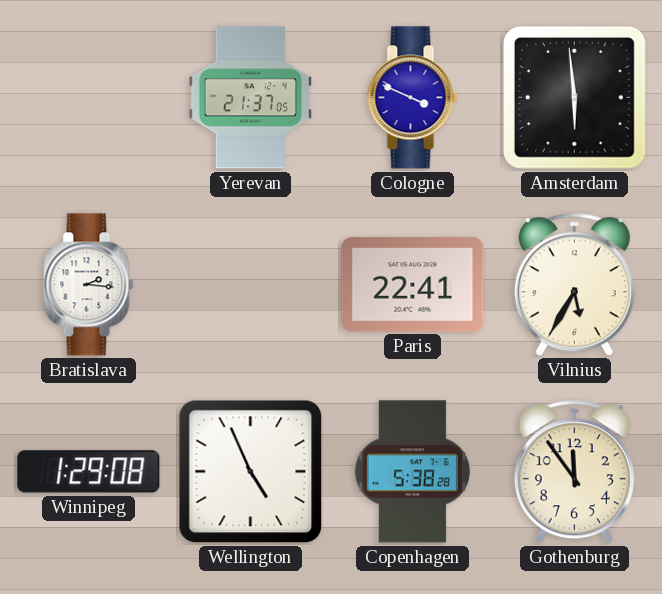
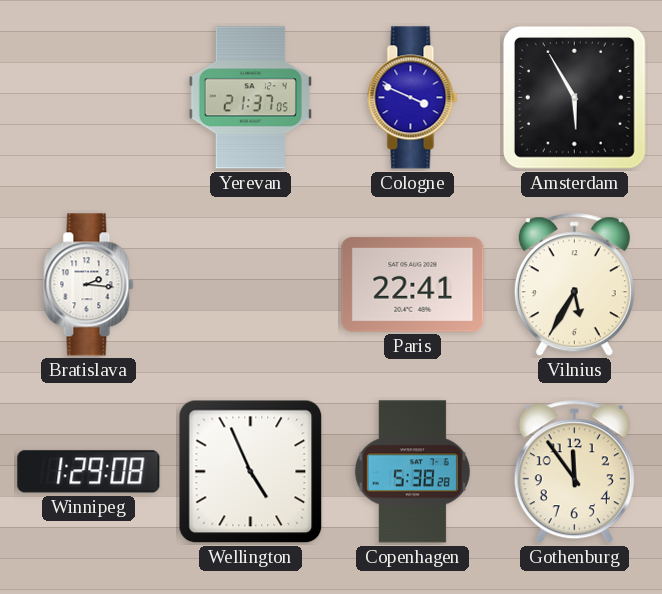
Amsterdam: 5:59 -> 5:55 (575, 98)
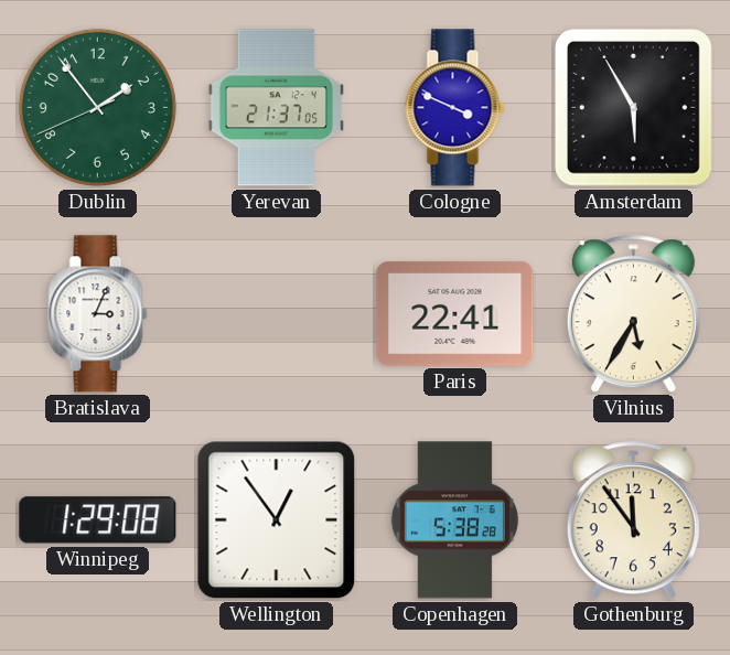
Dublin: none -> 1:53 (97, 107)
Bratislava: 2:16 -> 3:04 (98, 314)
Wellington: 4:56 -> 12:54 (277, 520)
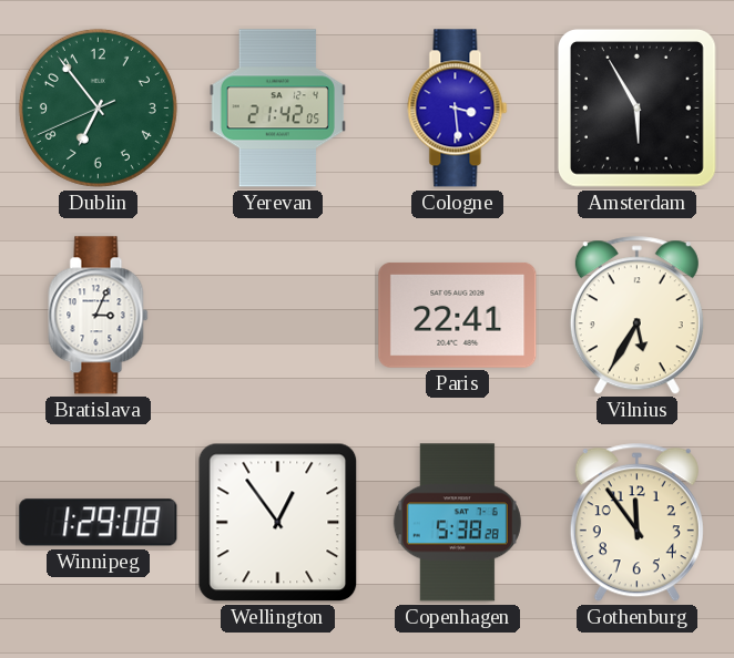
Dublin: 1:53 -> 6:53 (98, 107)
Yerevan: 21:37 -> 21:42 (277, 109)
Cologne: 3:49 -> 3:29 (458, 109)
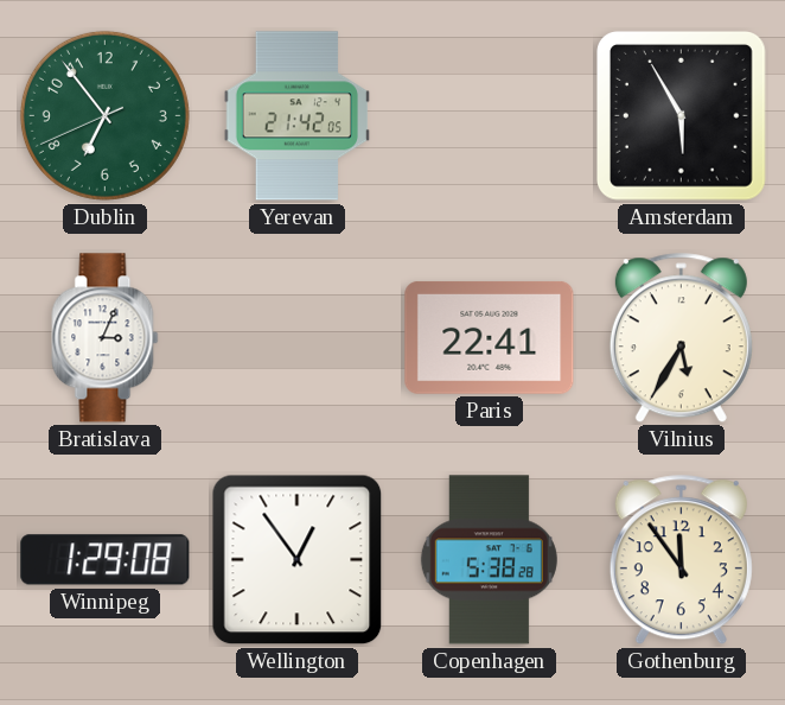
Cologne: 3:29 -> none (458, 109)
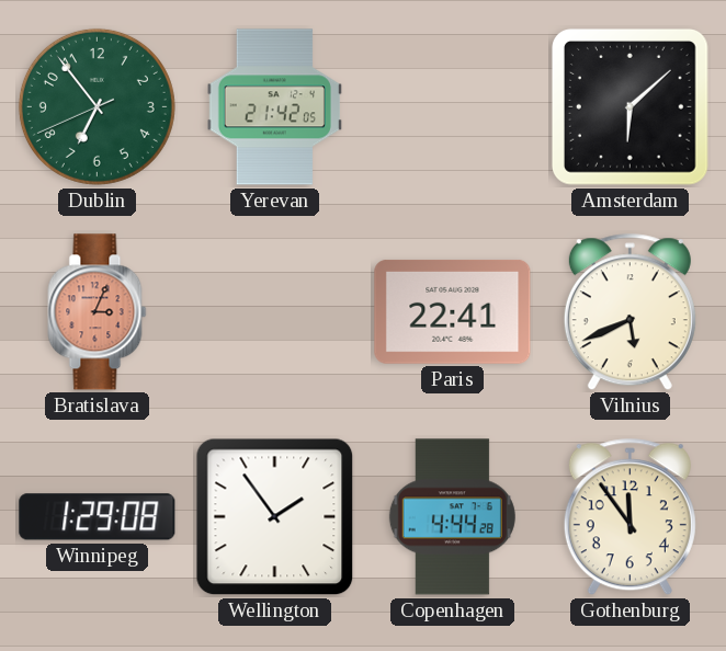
Amsterdam: 5:55 -> 6:08 (631, 107)
Bratislava dial: white -> salmon (98, 312)
Vilnius: 5:35 -> 5:41 (629, 312)
Wellington: 12:54 -> 1:54 (275, 517)
Copenhagen: 5:38 -> 4:44 (452, 517)
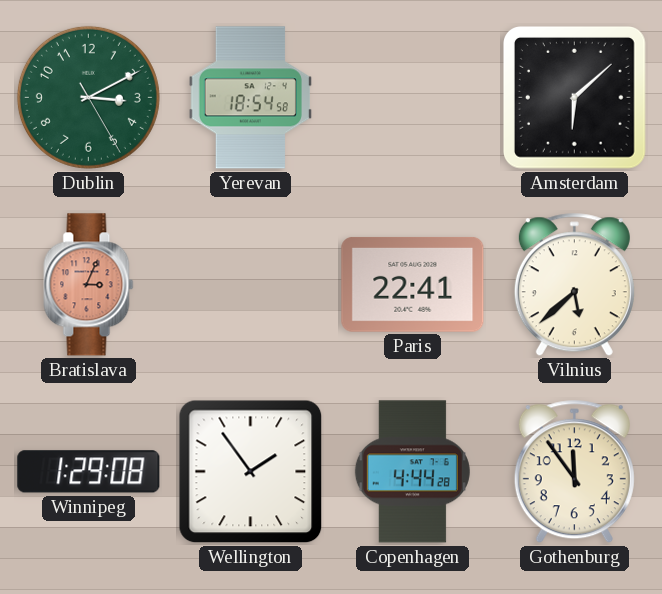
Dublin: 6:53 -> 3:10 (88, 97)
Yerevan: 21:42 -> 18:54 (250, 98)
Vilnius: 5:41 -> 5:38 (574, 285)
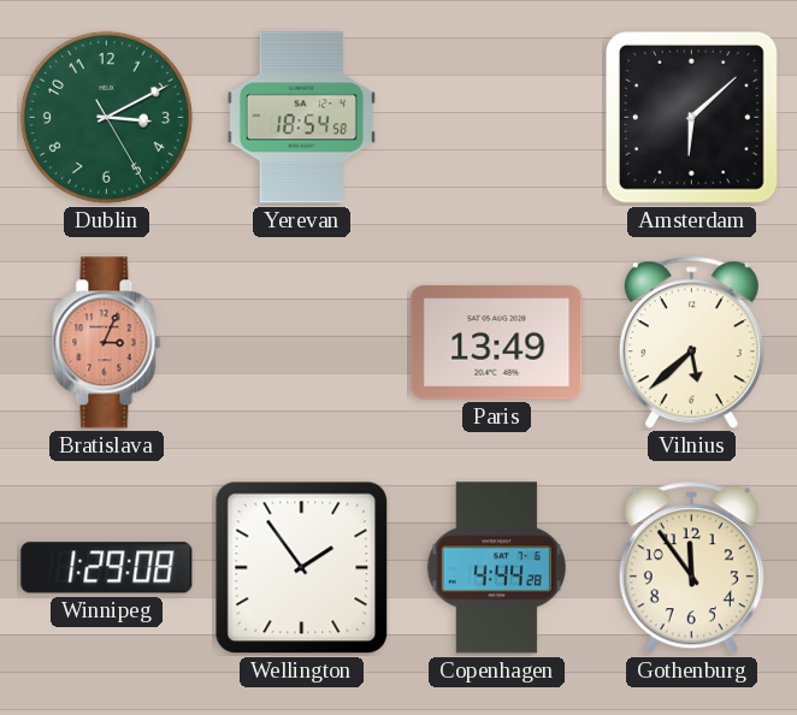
Paris: 22:41 -> 13:49 (497, 342)
